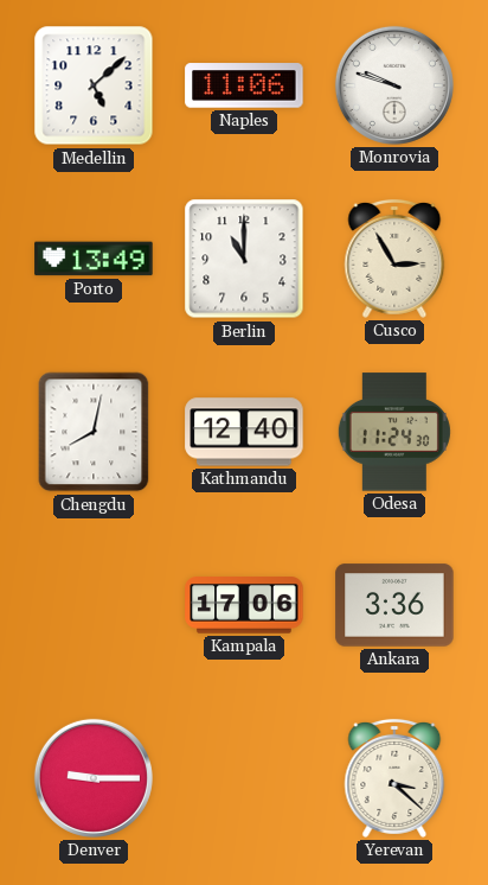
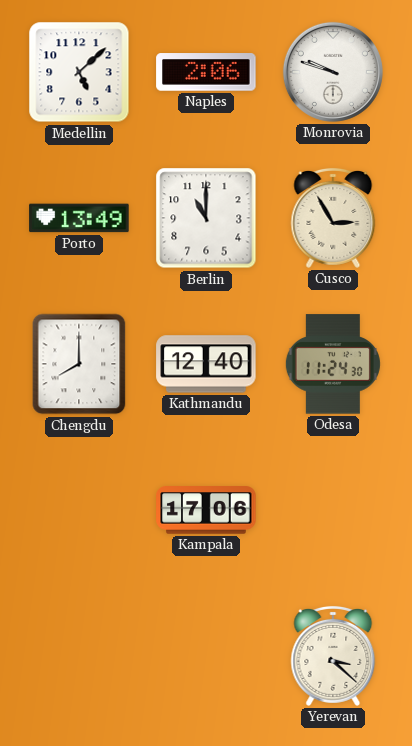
Naples: 11:06 -> 2:06 (206, 72)
Chengdu: 8:02 -> 8:00 (79, 364)
Ankara: 3:36 -> none (394, 605)
Denver: 9:15 -> none (94, 778)
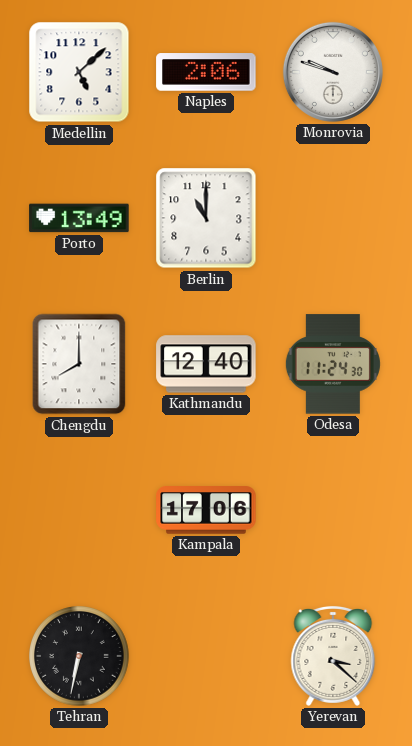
Cusco: 2:55 -> none (333, 218)
Tehran: none -> 6:32 (80, 657)
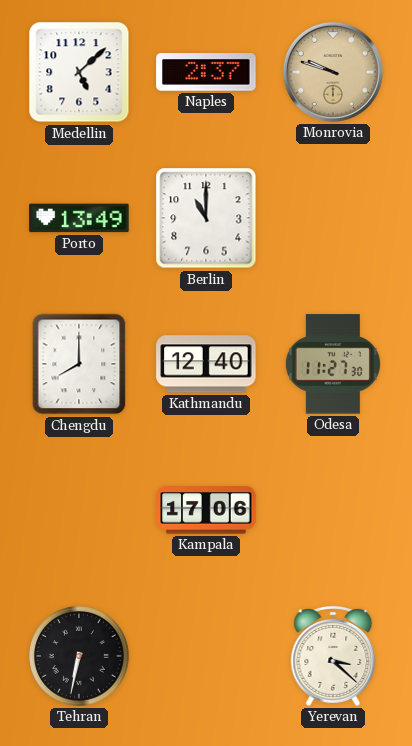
Naples: 2:06 -> 2:37 (206, 72)
Monrovia dial: white -> champagne (333, 72)
Odesa: 11:24 -> 11:27 (333, 364)
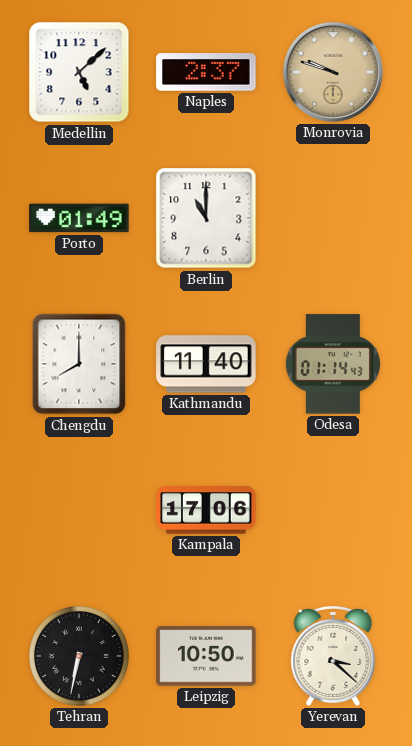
Porto: 13:49 -> 01:49 (79, 218)
Kathmandu: 12:40 -> 11:40 (206, 364)
Odesa: 11:27 -> 01:14 (333, 364)
Leipzig: none -> 10:50 (206, 656)
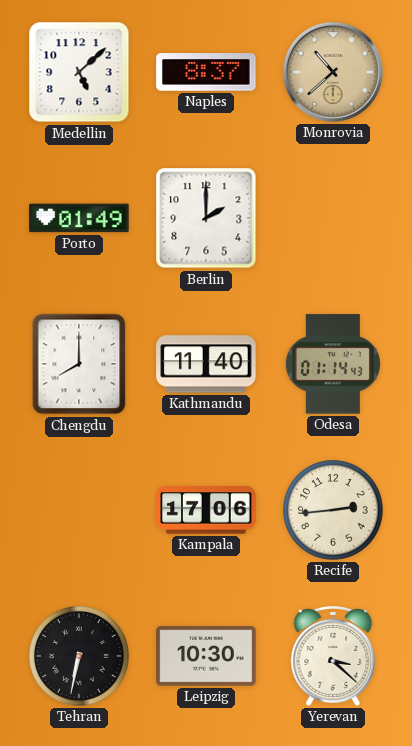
Naples: 2:37 -> 8:37 (206, 72)
Monrovia: 9:48 -> 10:38 (333, 72)
Berlin: 11:00 -> 2:00 (206, 218)
Recife: none -> 2:44 (334, 511)
Leipzig: 10:50 -> 10:30 (206, 656)
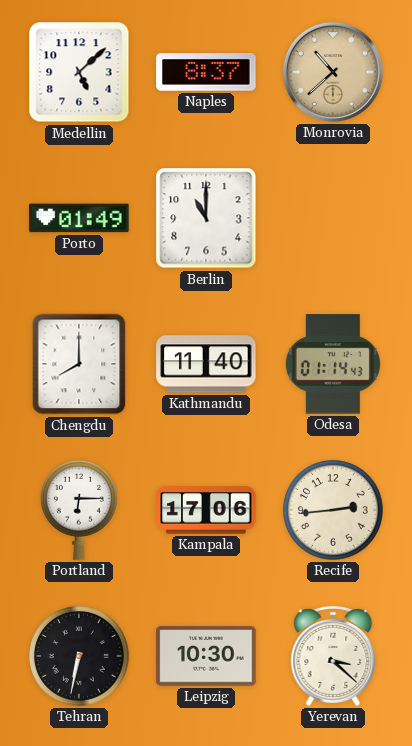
Berlin: 2:00 -> 11:00 (206, 218)
Portland: none -> 6:15 (79, 510)
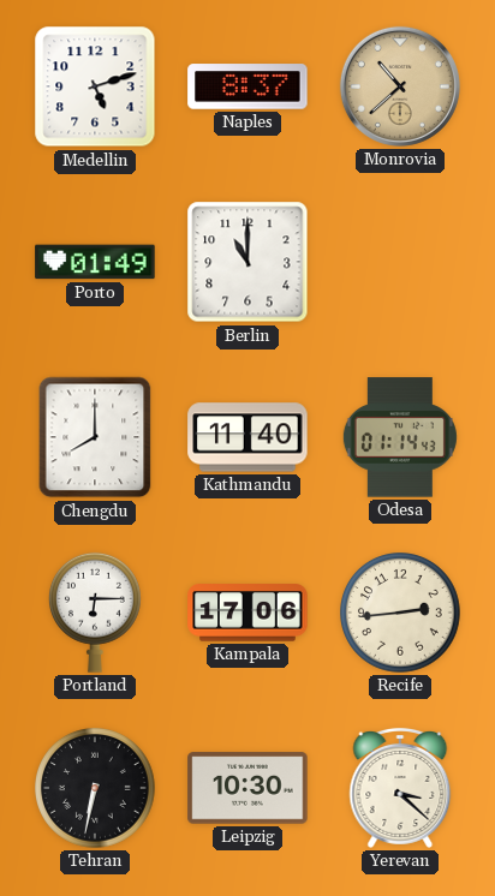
Medellin: 5:08 -> 5:12 (95, 86)
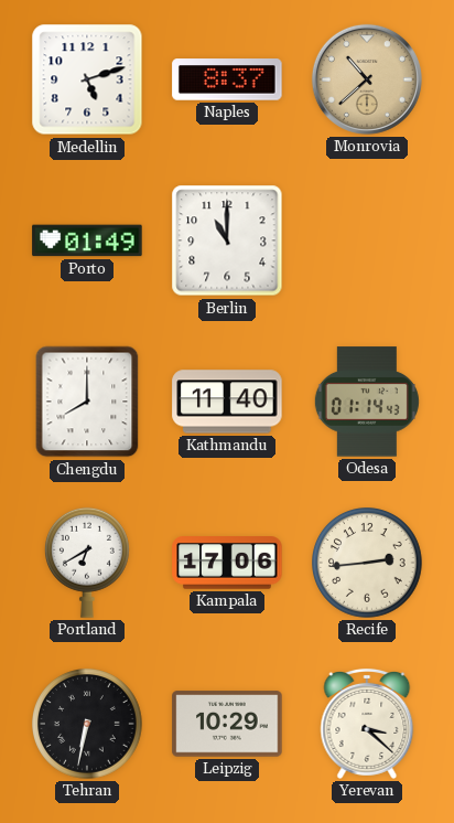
Portland: 6:15 -> 6:40 (87, 563)
Leipzig: 10:30 -> 10:29 (227, 724)
